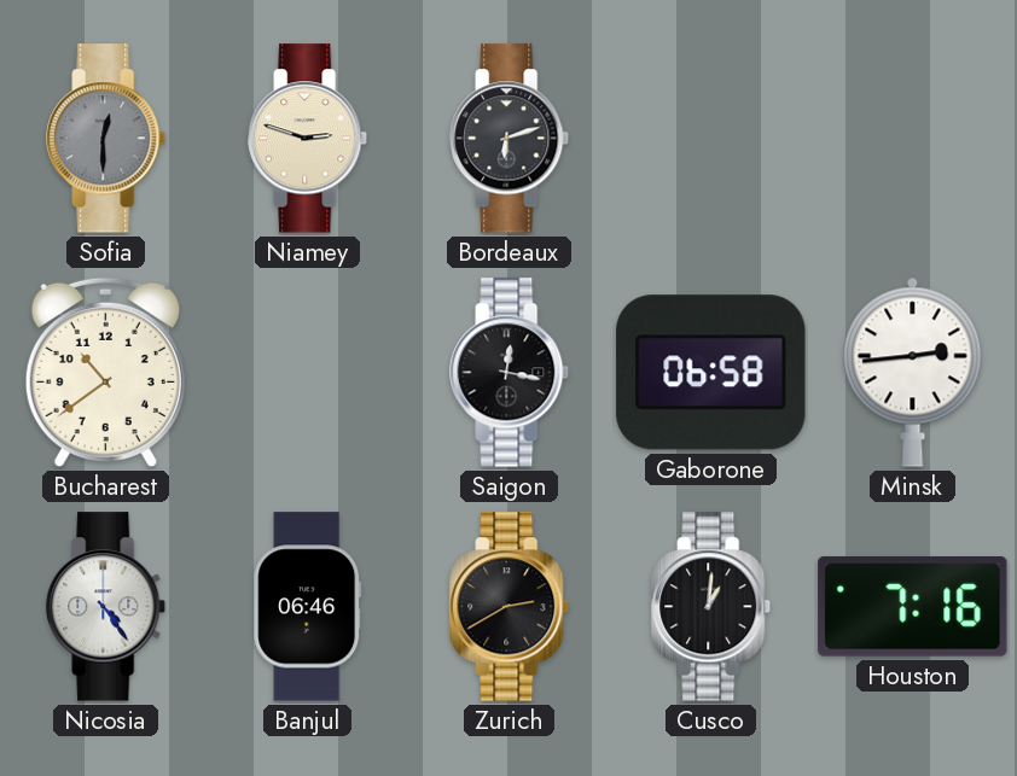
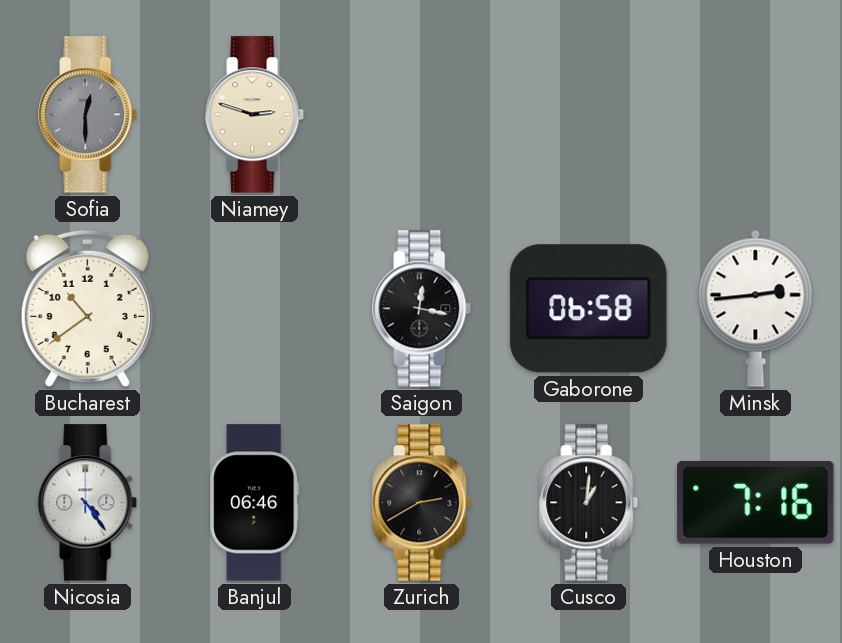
Bordeaux: 6:12 -> none (510, 139)
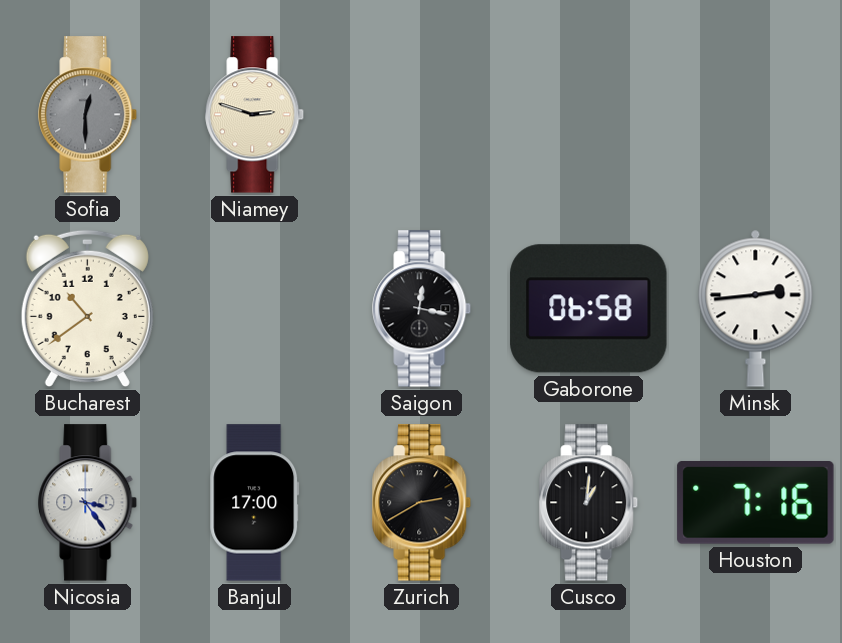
Nicosia: 4:24 -> 3:24 (88, 503)
Banjul: 06:46 -> 17:00 (255, 503)
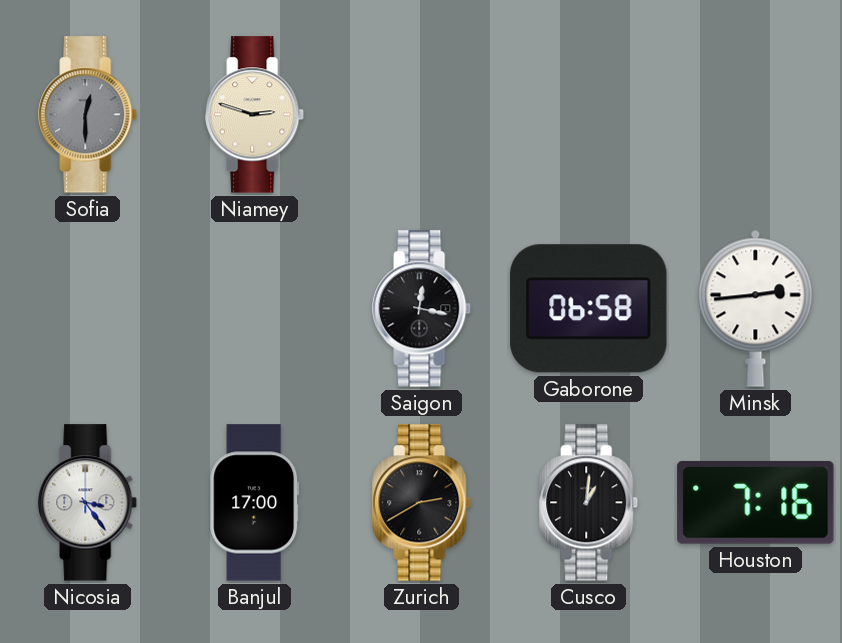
Bucharest: 10:39 -> none (87, 309)
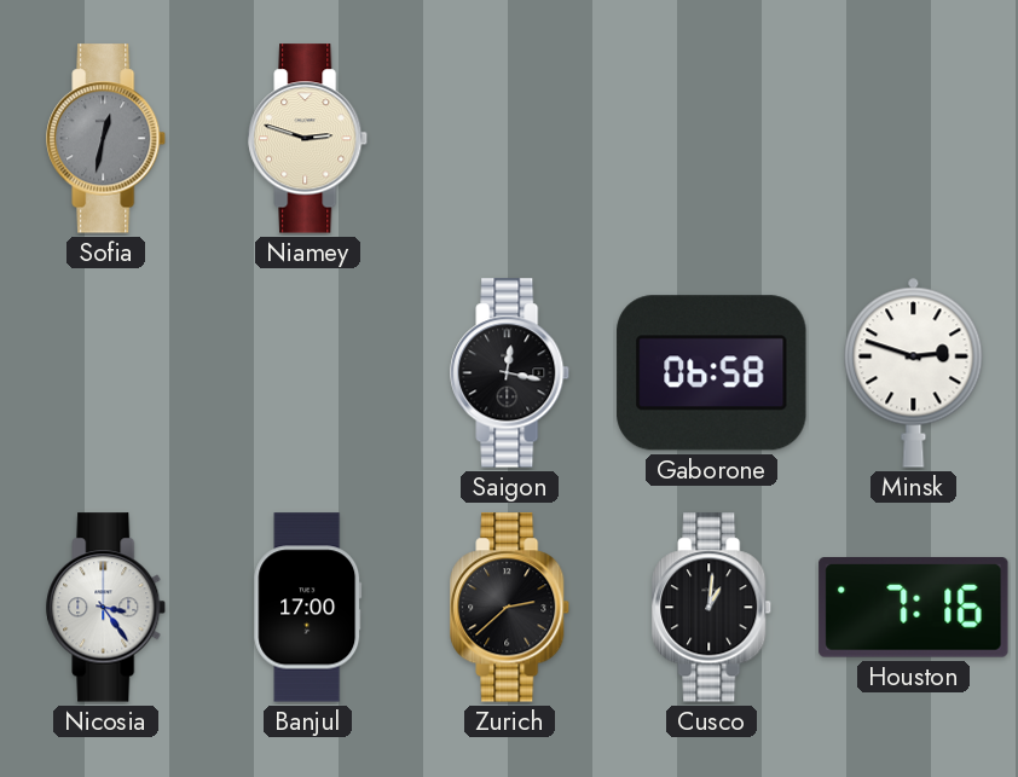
Sofia: 12:30 -> 12:32 (106, 139)
Minsk: 2:44 -> 2:48 (914, 372)
Zurich: 2:40 -> 2:38 (510, 608)
